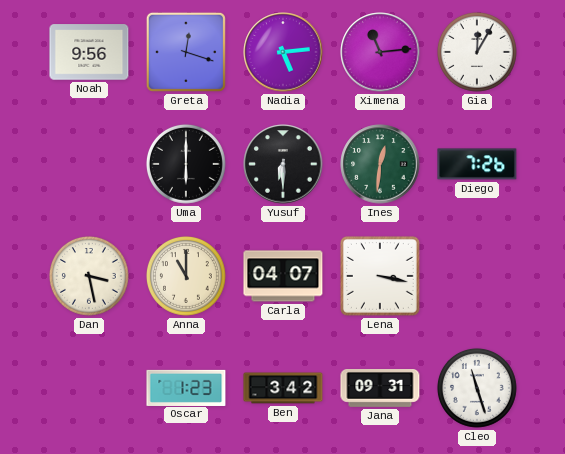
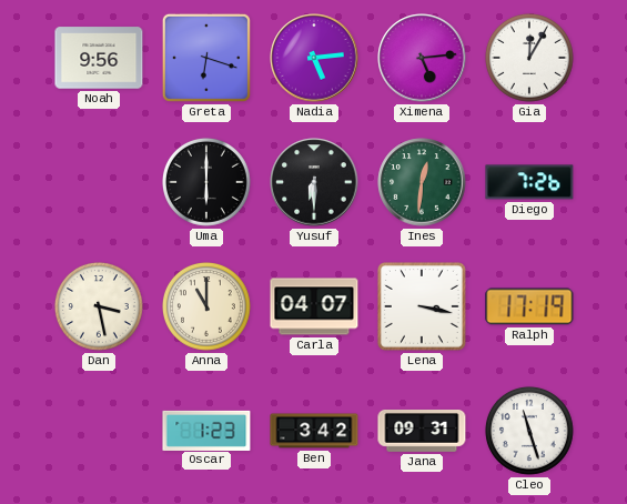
Greta: 12:18 -> 6:18 (206, 58)
Ximena: 11:14 -> 5:14 (422, 58)
Ralph: none -> 17:19 (529, 306)
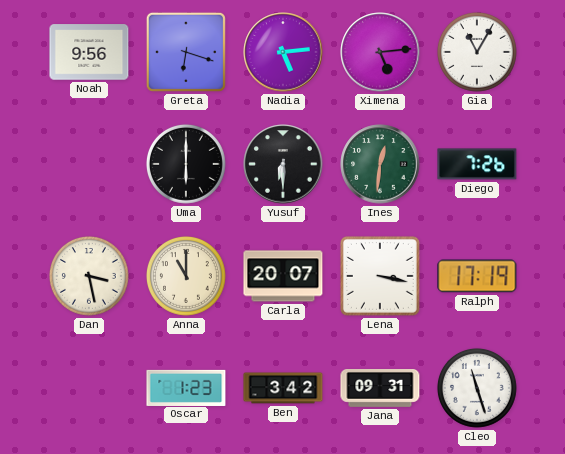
Gia: 12:05 -> 11:05 (477, 52)
Carla: 04:07 -> 20:07 (283, 276)
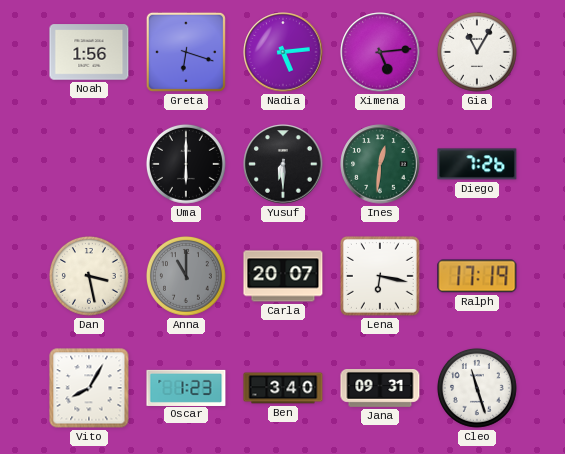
Noah: 9:56 -> 1:56 (89, 52)
Anna dial: cream -> grey (186, 276)
Lena: 3:17 -> 6:17 (380, 276)
Vito: none -> 8:05 (89, 388)
Ben: 3:42 -> 3:40 (283, 388)
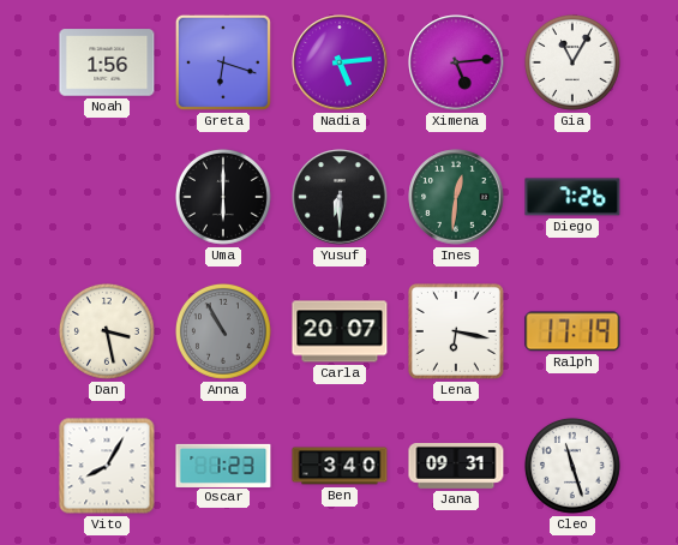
Anna: 11:00 -> 10:55 (223, 331)
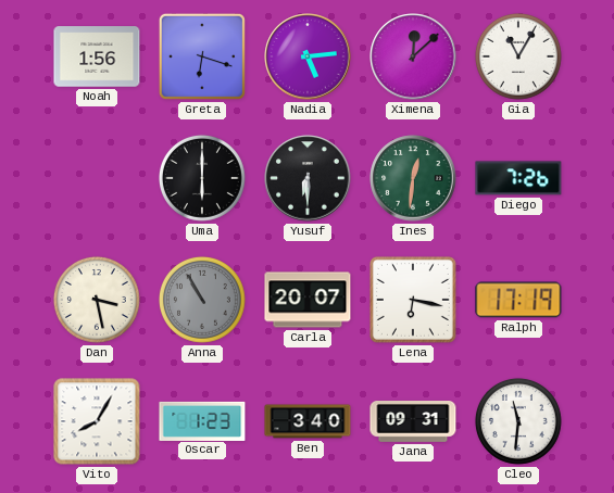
Ximena: 5:14 -> 12:08 (413, 56)
Cleo: 11:27 -> 11:31 (518, 421)
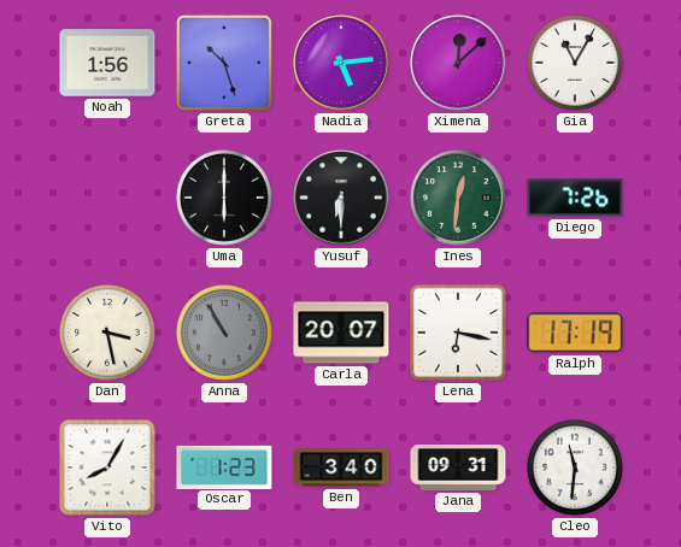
Greta: 6:18 -> 10:27 (224, 63)
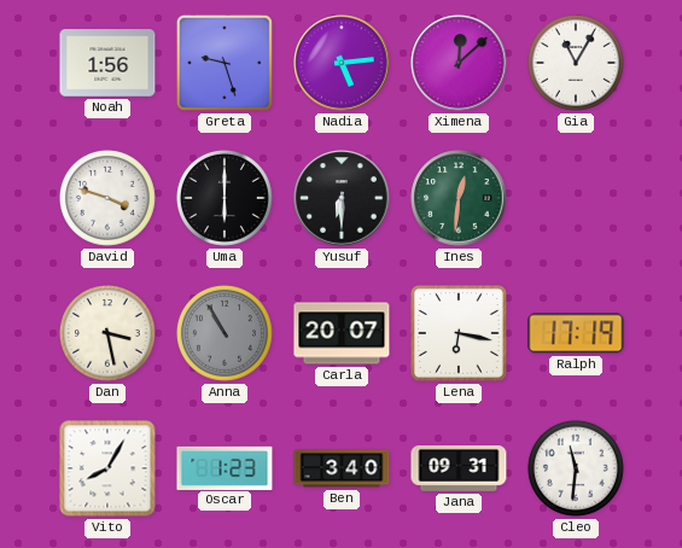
Greta: 10:27 -> 9:27 (225, 63)
David: none -> 3:48 (107, 198)
Diego: 7:26 -> none (575, 198)
